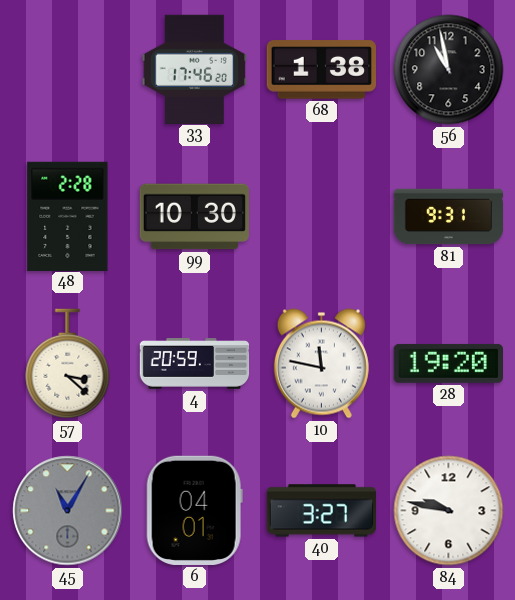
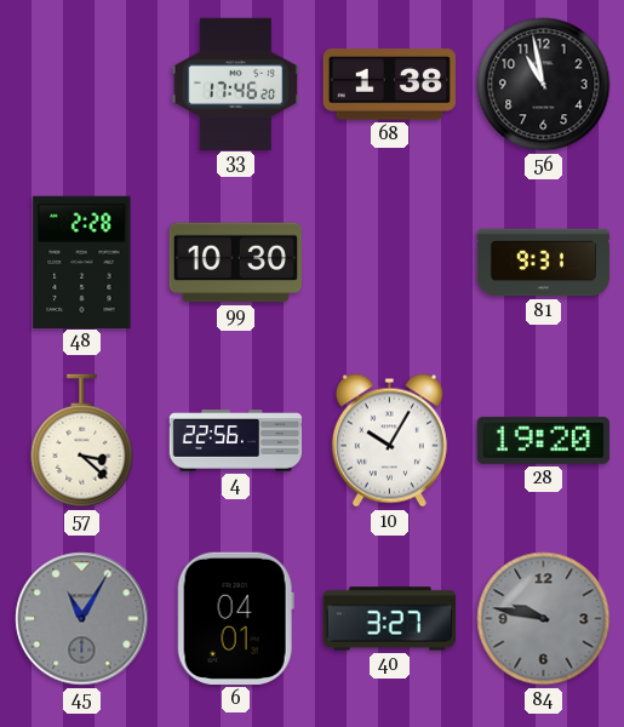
4: 20:59 -> 22:56 (236, 441)
10: 11:47 -> 10:05 (389, 441)
84 dial: white -> grey (544, 619)
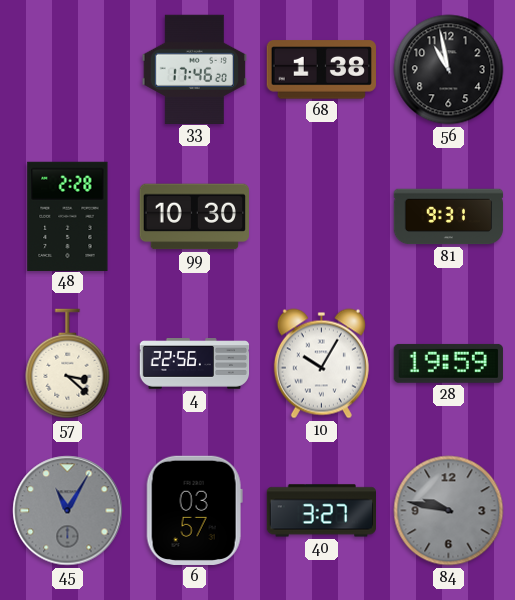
28: 19:20 -> 19:59 (448, 363)
6: 04:01 -> 03:57 (194, 510)
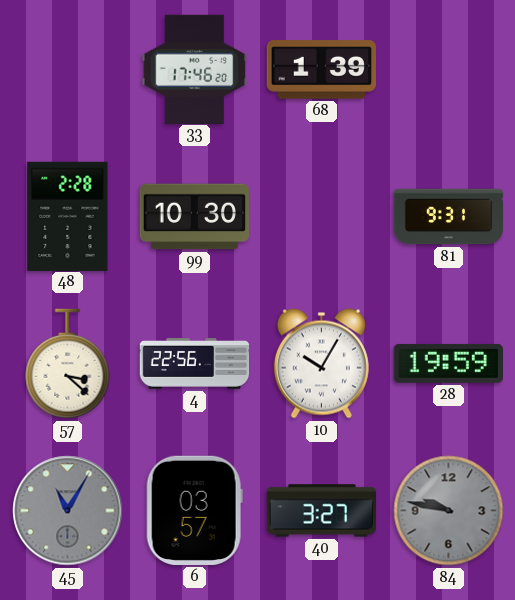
68: 1:38 -> 1:39 (321, 70)
56: 10:58 -> none (449, 70)
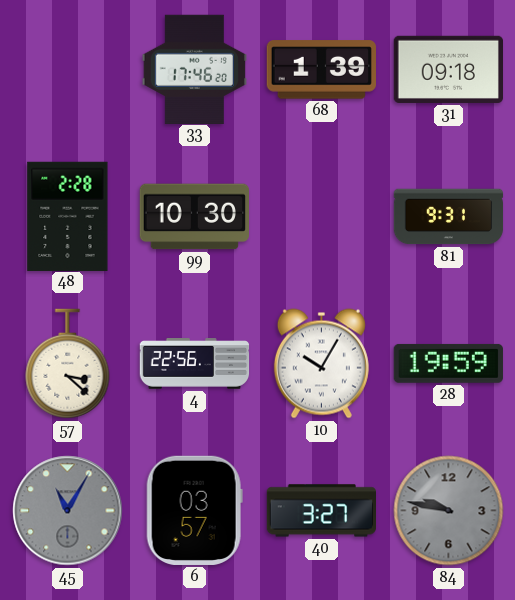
31: none -> 09:18 (448, 69)
